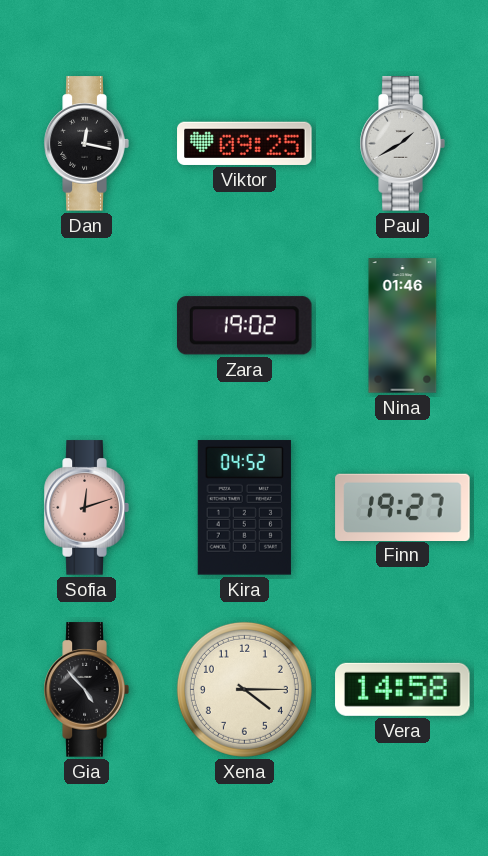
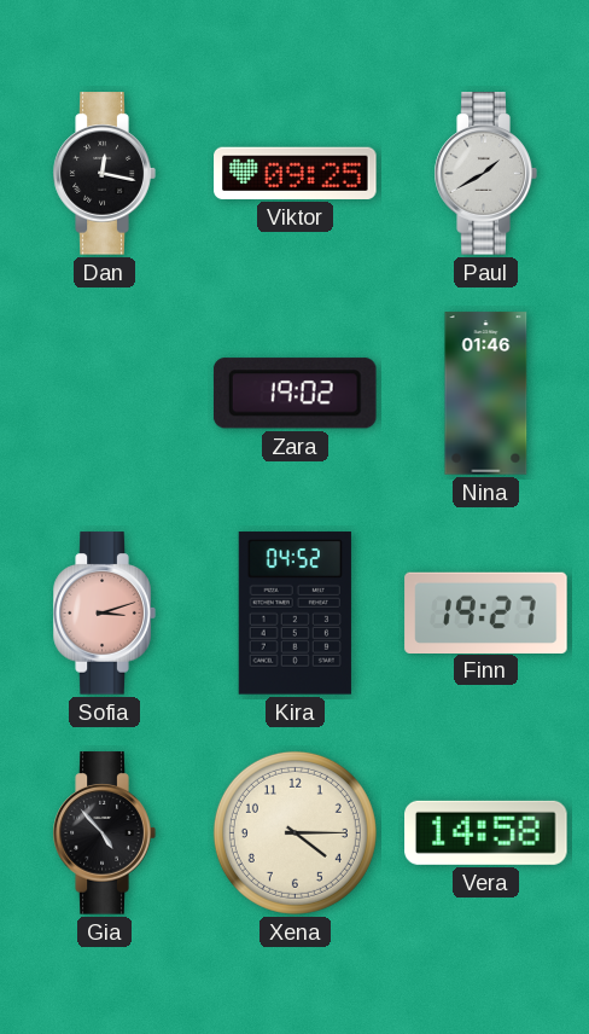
Sofia: 12:12 -> 3:12 (104, 614)
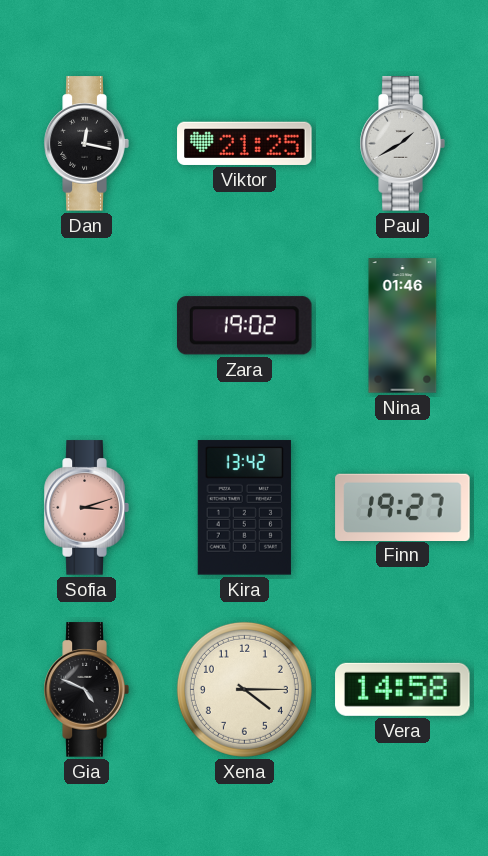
Viktor: 09:25 -> 21:25 (245, 143)
Kira: 04:52 -> 13:42 (244, 508)
Gia: 4:53 -> 4:49 (86, 690)
